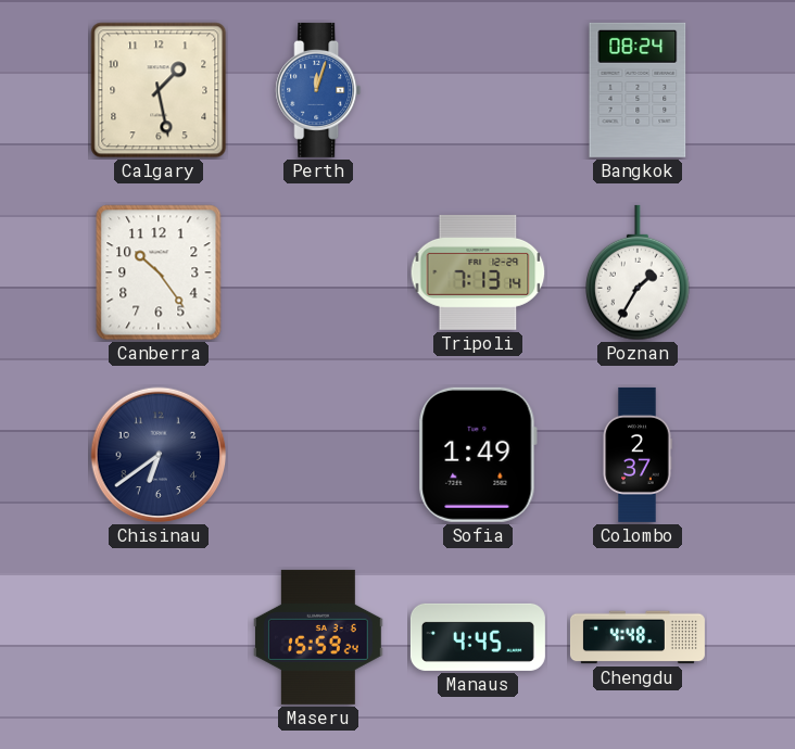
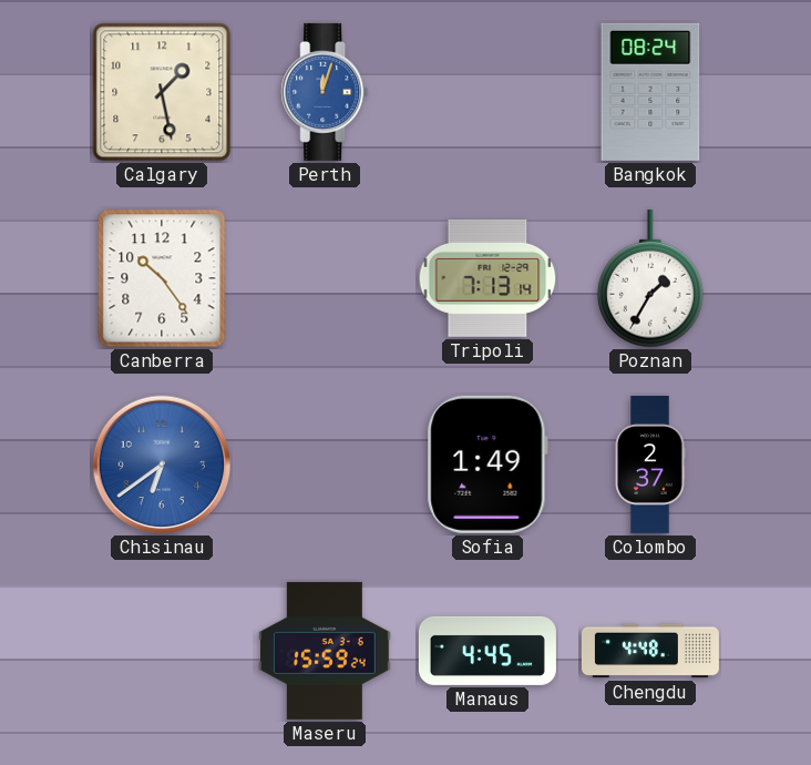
Chisinau dial: navy -> blue (162, 465)
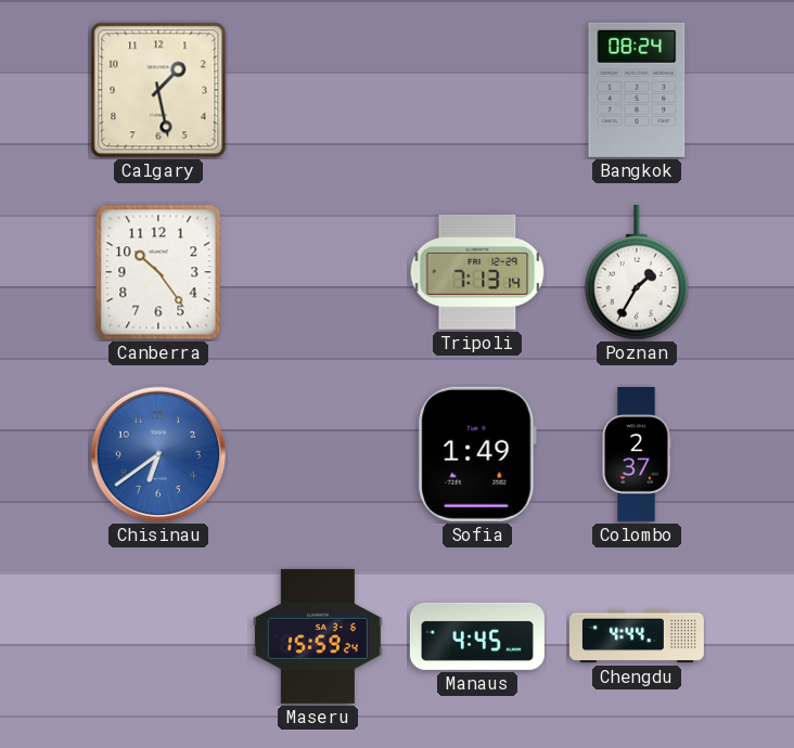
Perth: 12:03 -> none (325, 92)
Chengdu: 4:48 -> 4:44 (637, 636)
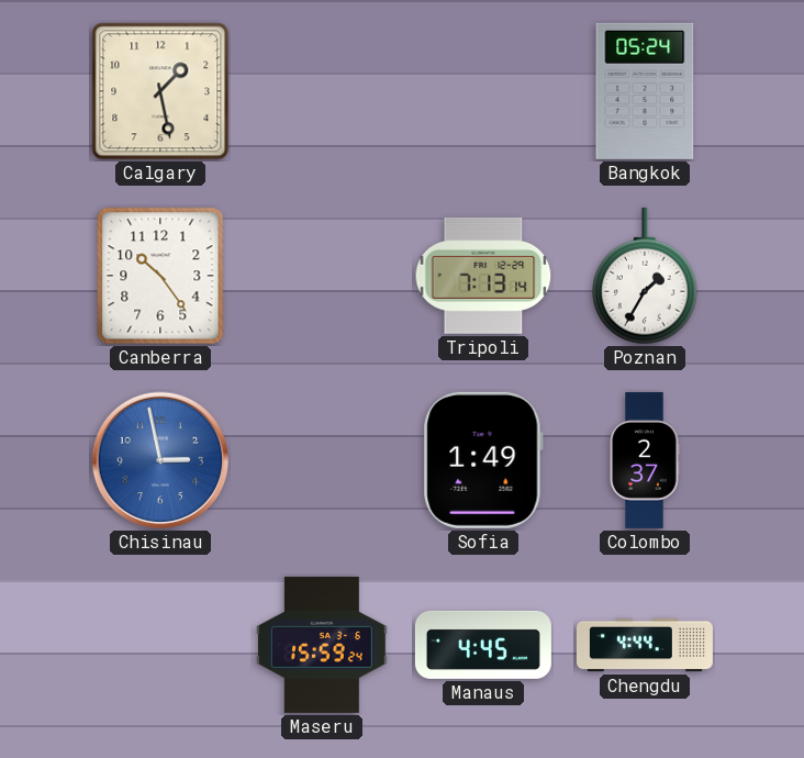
Bangkok: 08:24 -> 05:24 (645, 91)
Chisinau: 6:39 -> 2:58 (160, 460)
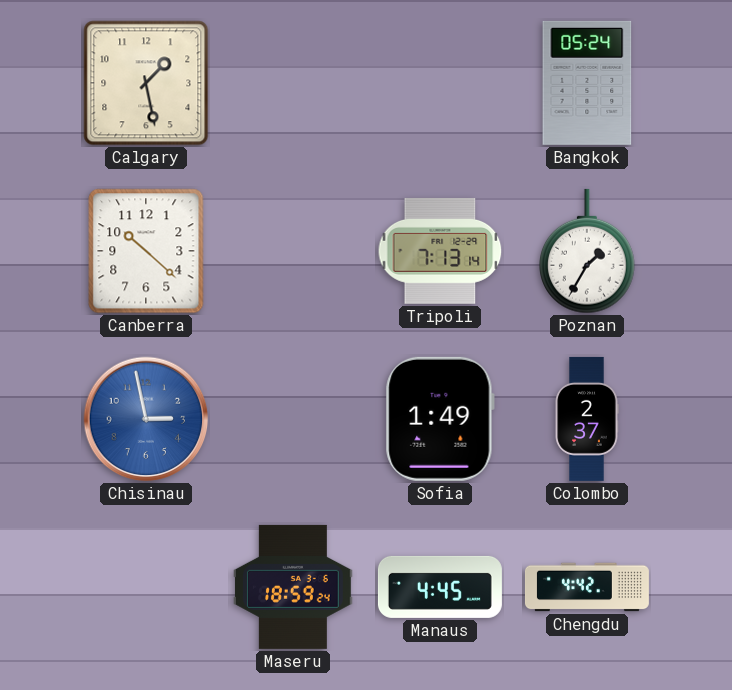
Canberra: 10:24 -> 10:22 (146, 251)
Maseru: 15:59 -> 18:59 (294, 587)
Chengdu: 4:44 -> 4:42 (587, 587)
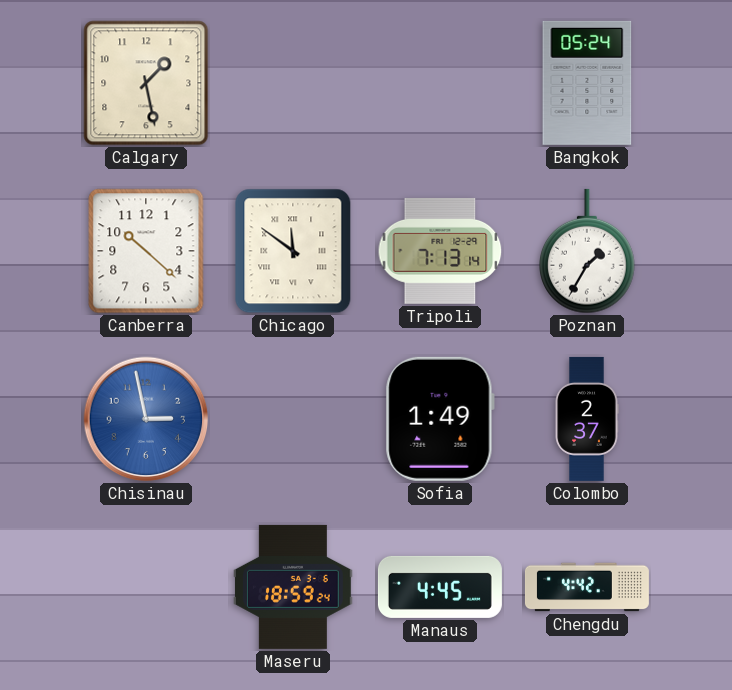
Chicago: none -> 11:51 (293, 251)
